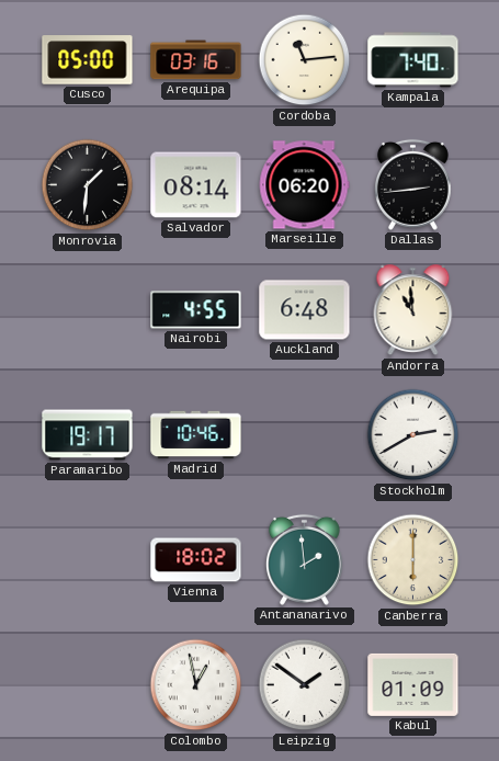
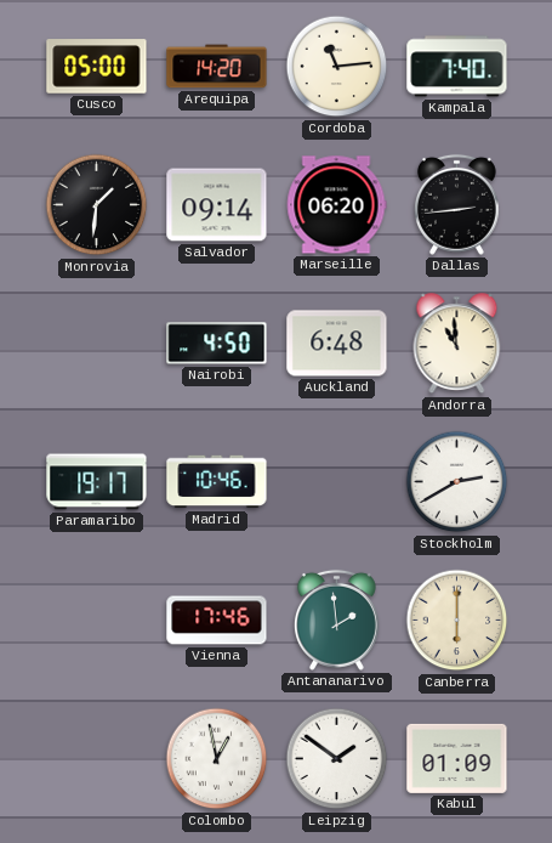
Arequipa: 03:16 -> 14:20 (217, 67)
Salvador: 08:14 -> 09:14 (217, 205)
Nairobi: 4:55 -> 4:50 (217, 344)
Vienna: 18:02 -> 17:46 (217, 621)
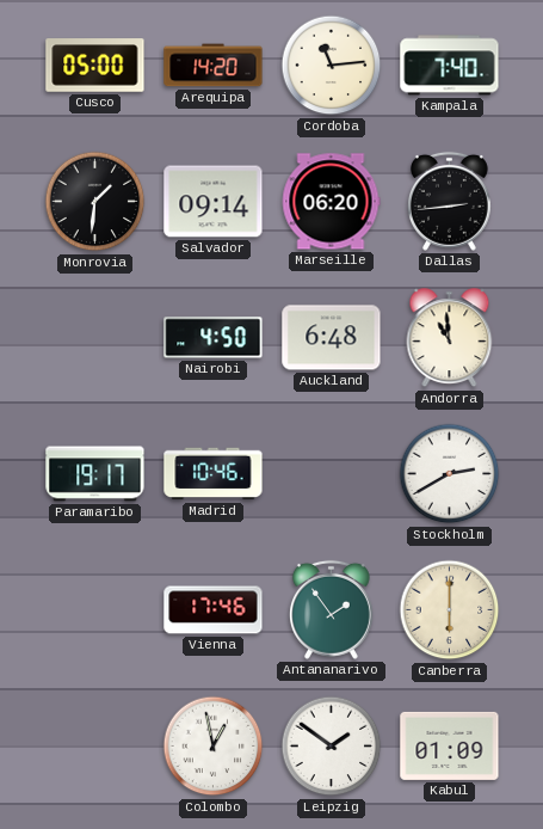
Antananarivo: 1:59 -> 1:54 (331, 609)
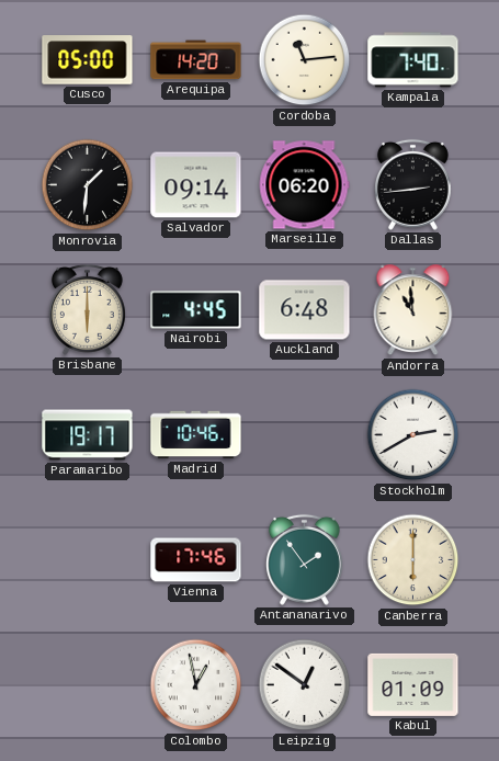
Brisbane: none -> 6:00 (87, 309)
Nairobi: 4:50 -> 4:45 (196, 310)
Leipzig: 1:51 -> 12:51 (305, 685)
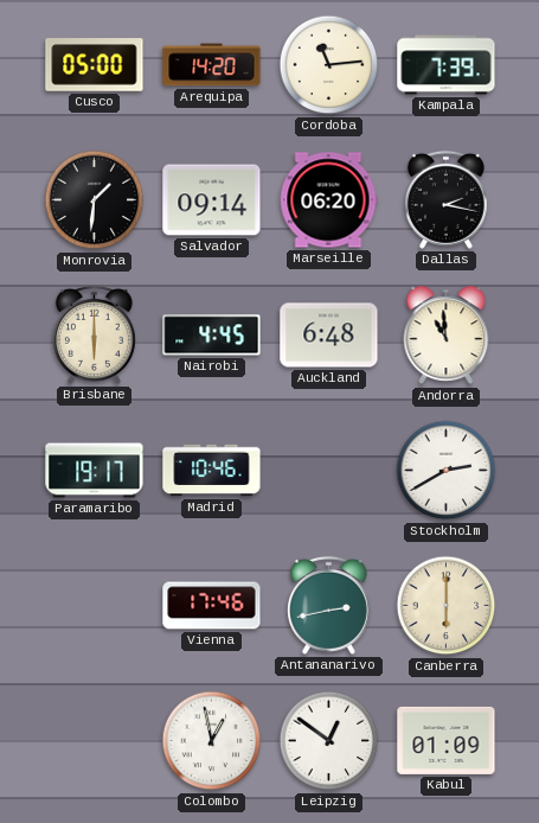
Kampala: 7:40 -> 7:39 (447, 65)
Dallas: 2:44 -> 2:17 (445, 199)
Antananarivo: 1:54 -> 2:43 (328, 605)
